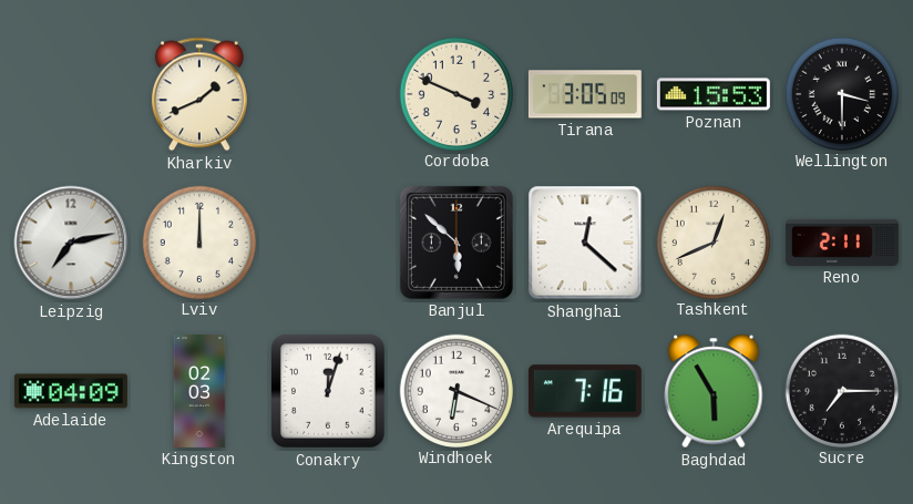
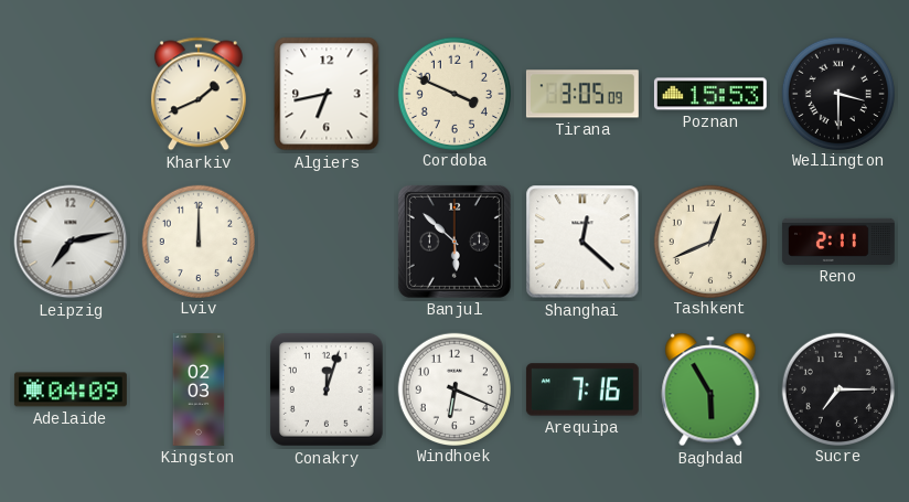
Algiers: none -> 6:43 (327, 94)
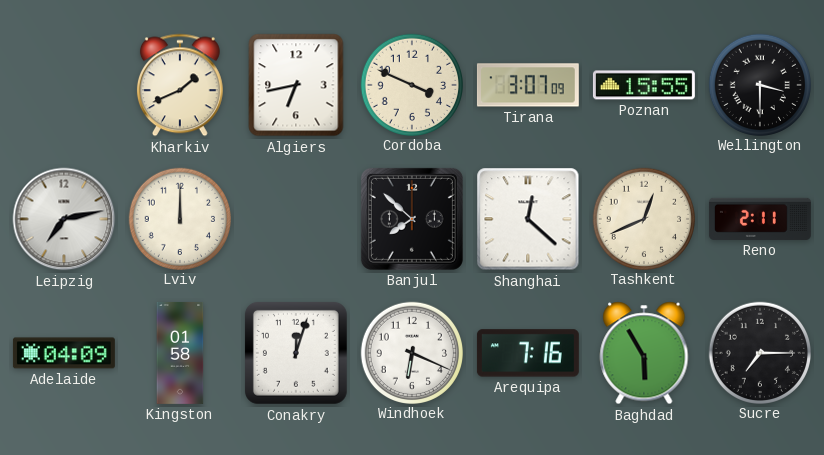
Tirana: 3:05 -> 3:07 (528, 85)
Poznan: 15:53 -> 15:55 (644, 85)
Banjul: 5:52 -> 7:52 (412, 219)
Kingston: 02:03 -> 01:58 (180, 353)
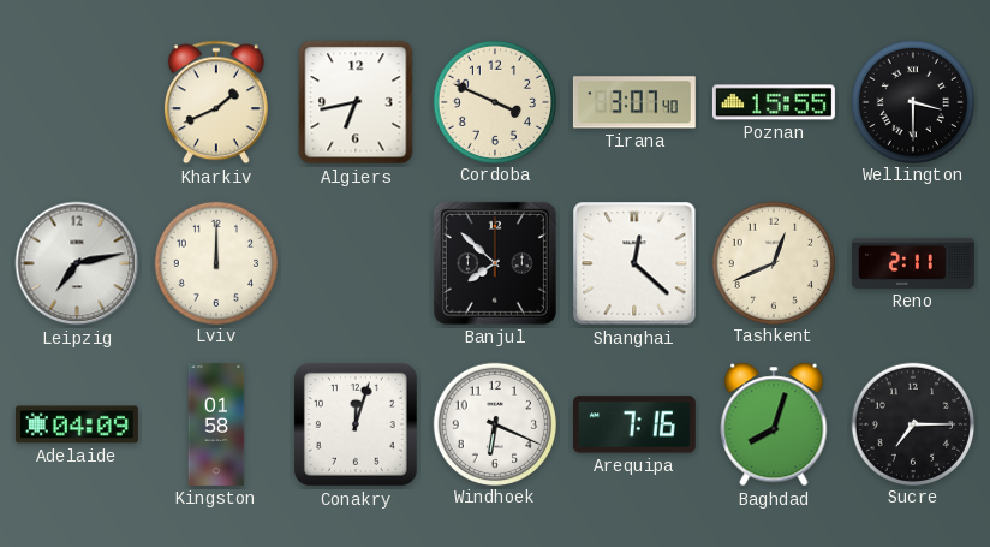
Tirana: 3:07:09 -> 3:07:40 (634, 102)
Baghdad: 5:55 -> 8:03 (774, 424)
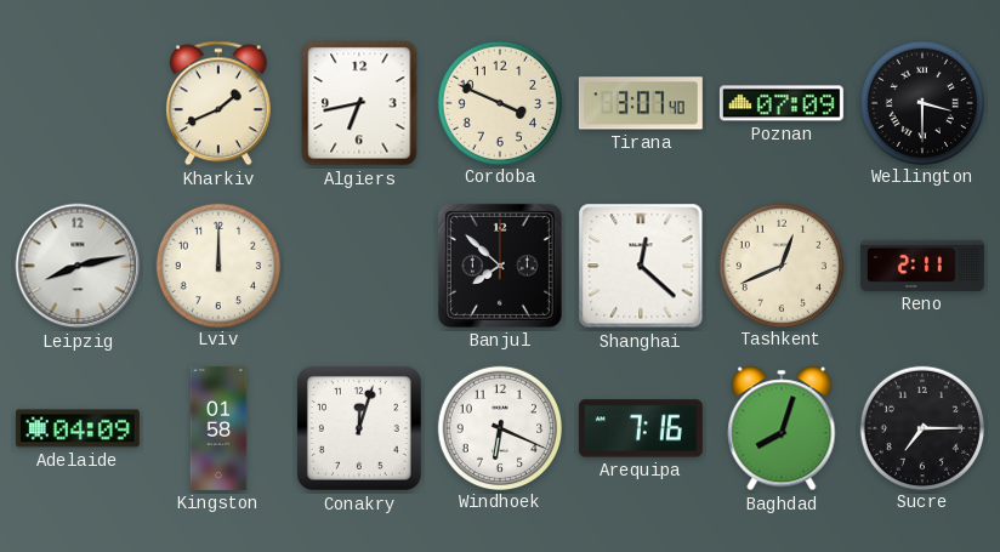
Poznan: 15:55 -> 07:09 (782, 103)
Leipzig: 7:13 -> 8:13 (78, 266)
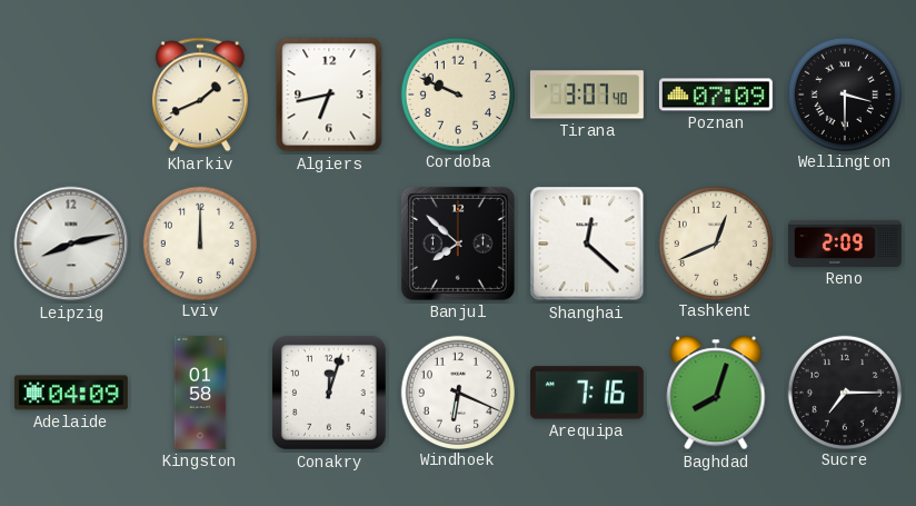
Cordoba: 3:49 -> 9:49 (457, 93)
Reno: 2:11 -> 2:09 (845, 244)
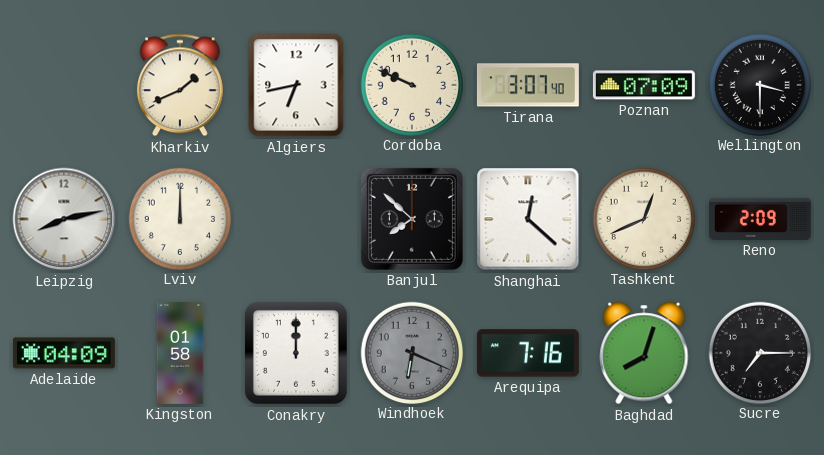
Conakry: 12:03 -> 12:00 (296, 353)
Windhoek dial: white -> grey (411, 352)
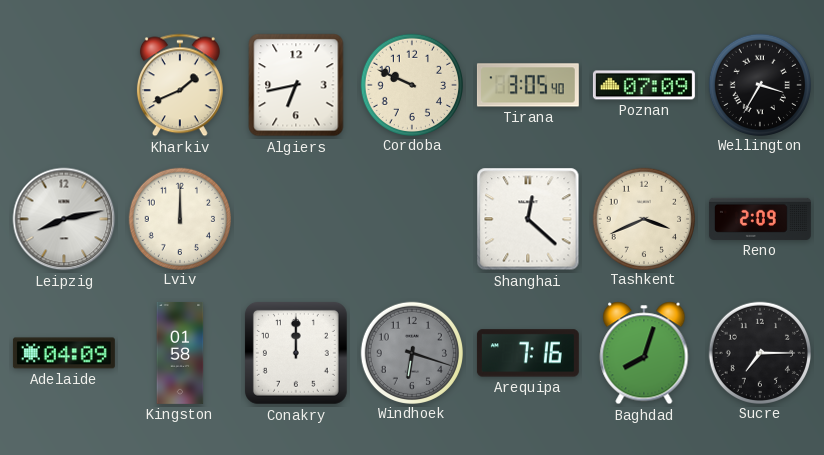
Tirana: 3:07 -> 3:05 (528, 85)
Wellington: 3:30 -> 3:35 (759, 84)
Banjul: 7:52 -> none (412, 219)
Tashkent: 12:41 -> 3:41 (643, 218)
Windhoek: 6:19 -> 6:18 (411, 352)
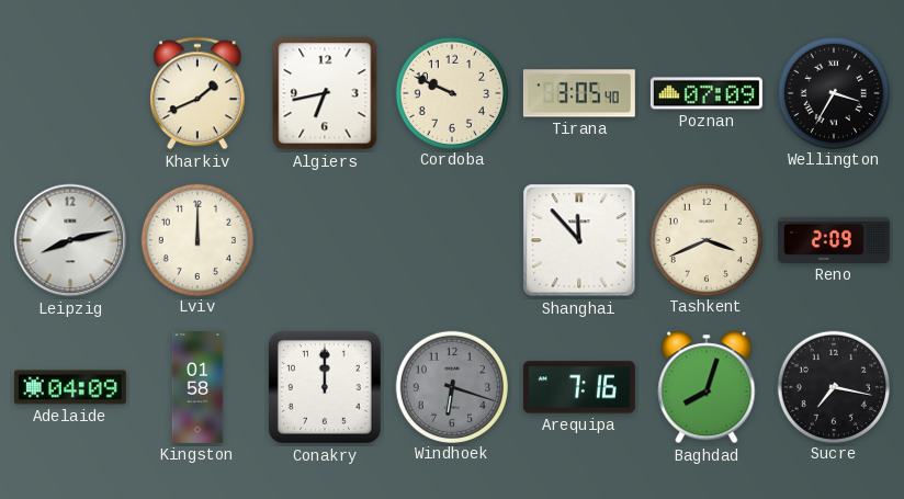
Shanghai: 12:22 -> 11:53 (579, 240)
Sucre: 7:15 -> 7:17 (833, 386)
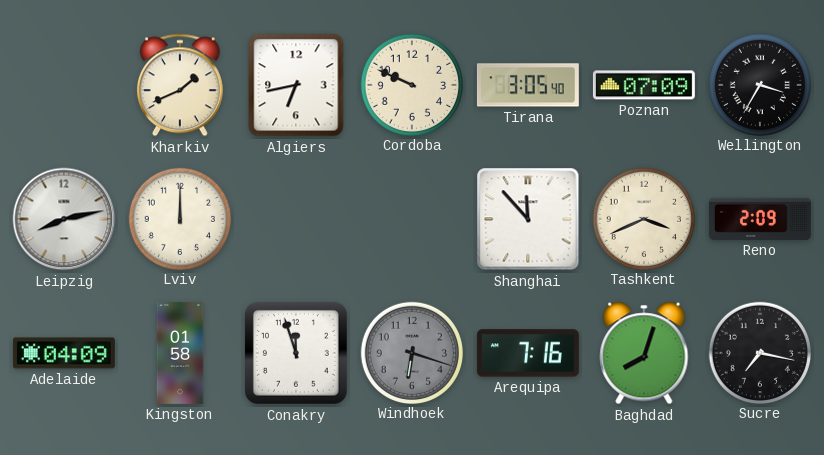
Conakry: 12:00 -> 11:57 (296, 353)
